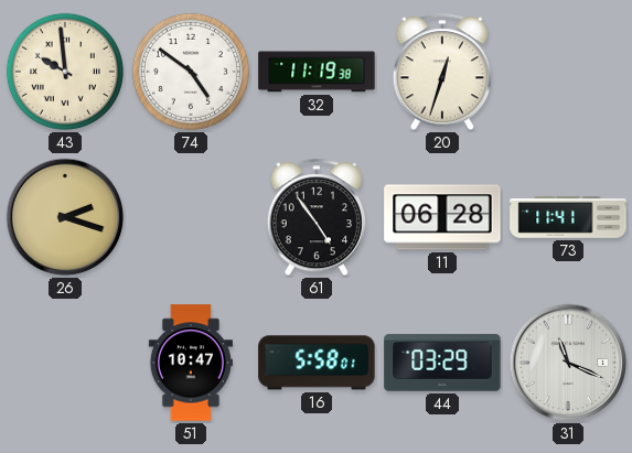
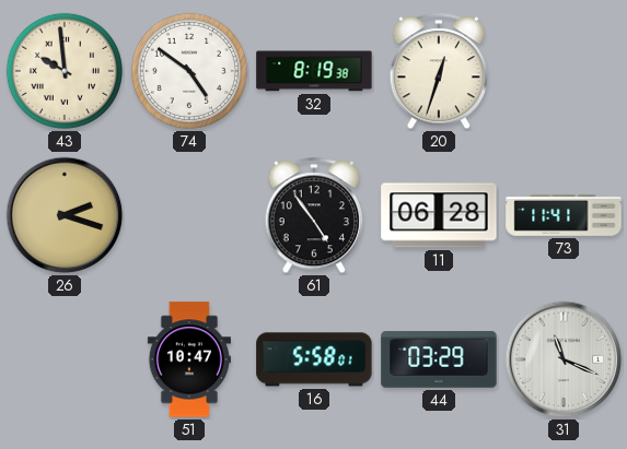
32: 11:19 -> 8:19 (314, 71)
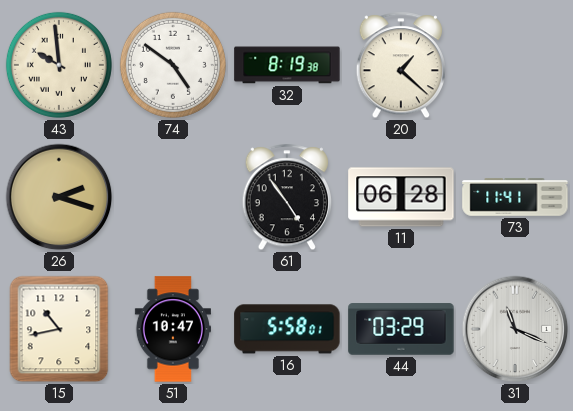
20: 12:33 -> 1:22 (400, 66)
15: none -> 10:43 (59, 329)
